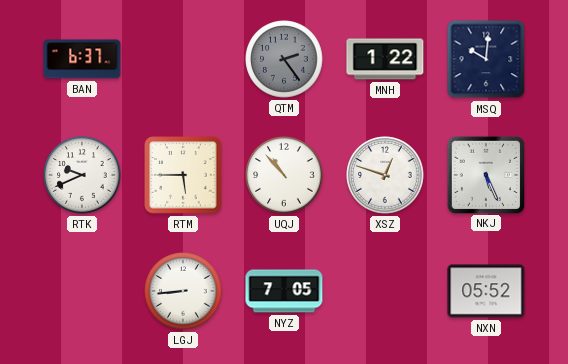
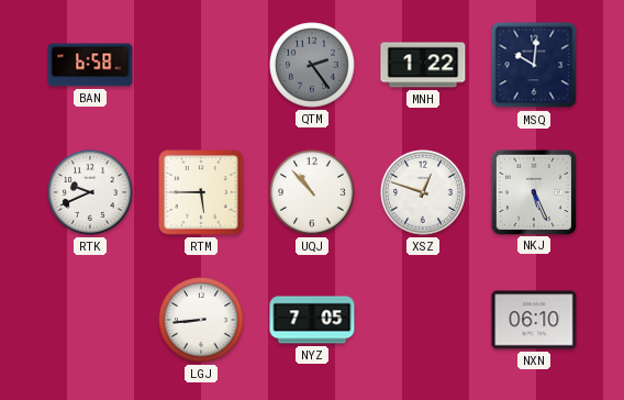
BAN: 6:37 -> 6:58 (90, 65)
NXN: 05:52 -> 06:10 (534, 320)
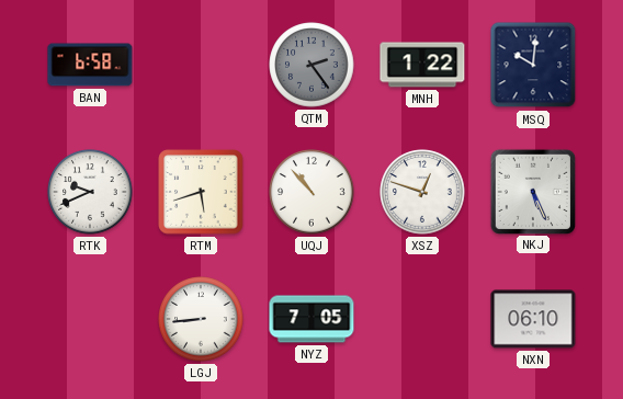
RTM: 5:45 -> 5:42 (201, 192)
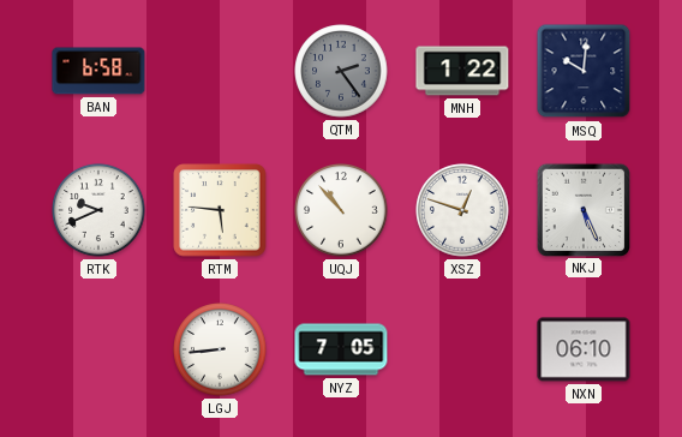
RTM: 5:42 -> 5:46 (220, 210)
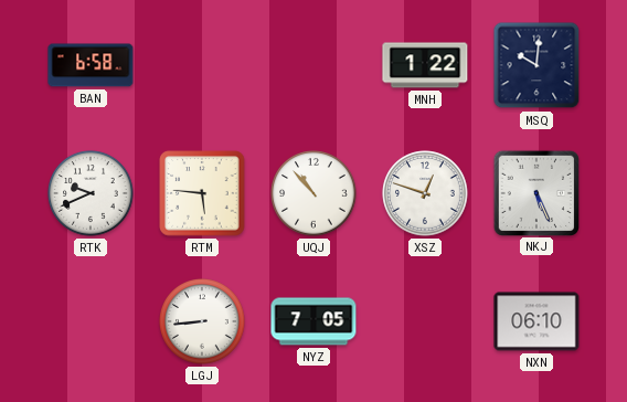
QTM: 2:24 -> none (341, 71)
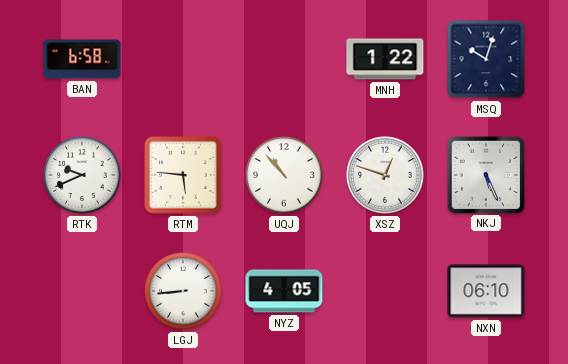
MSQ: 10:01 -> 10:03 (486, 59)
NYZ: 7:05 -> 4:05 (284, 291)
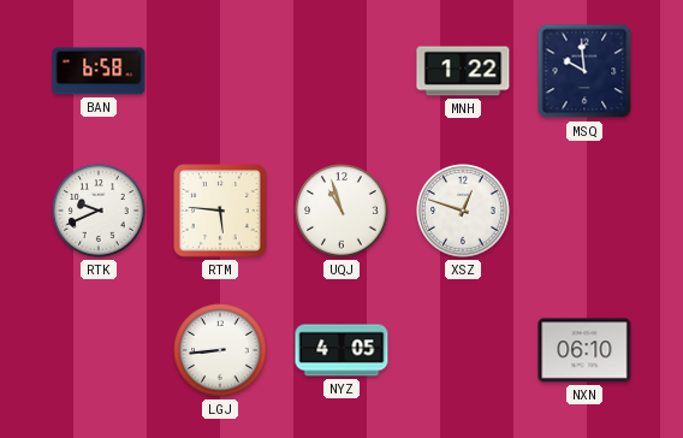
MSQ: 10:03 -> 9:59 (584, 71)
UQJ: 10:53 -> 10:57 (341, 211)
NKJ: 5:26 -> none (485, 174)
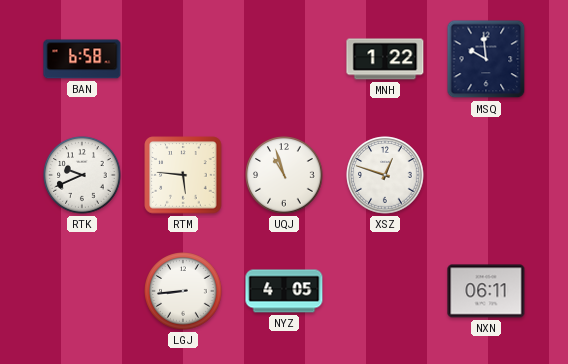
NXN: 06:10 -> 06:11 (486, 291)
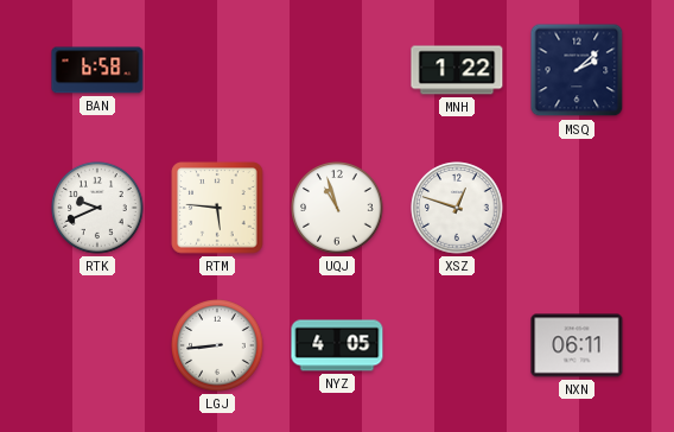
MSQ: 9:59 -> 2:08 (577, 70)
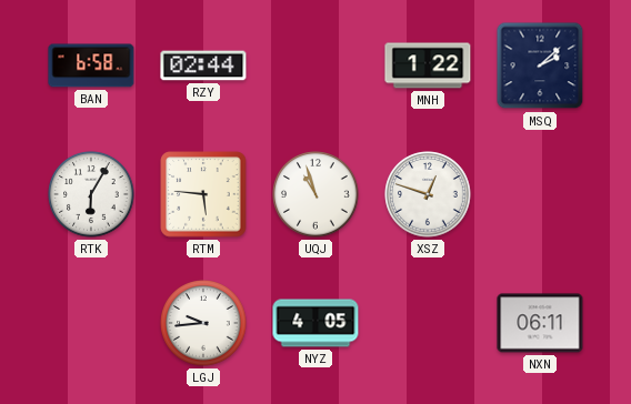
RZY: none -> 02:44 (203, 65)
RTK: 9:41 -> 6:05 (91, 194)
LGJ: 8:44 -> 9:44 (203, 323)
